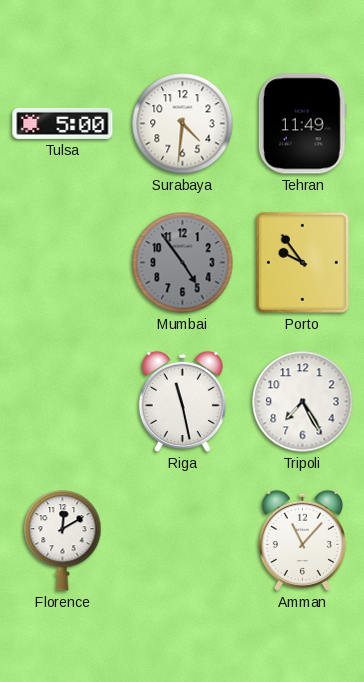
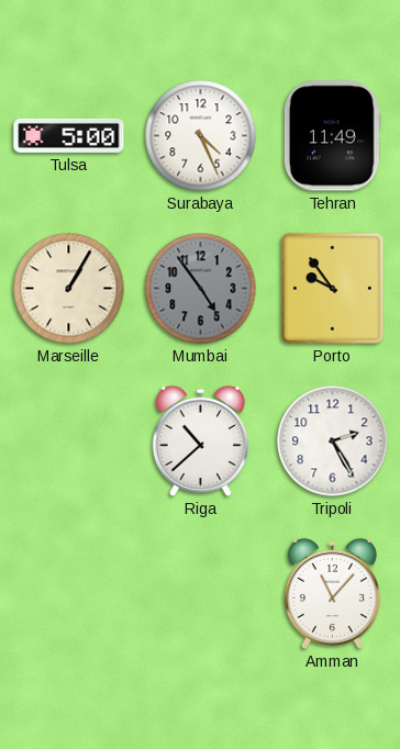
Surabaya: 4:31 -> 4:26 (201, 136)
Marseille: none -> 1:05 (69, 289)
Riga: 11:28 -> 10:38 (200, 440)
Tripoli: 7:25 -> 2:25 (333, 441)
Florence: 12:10 -> none (63, 541)
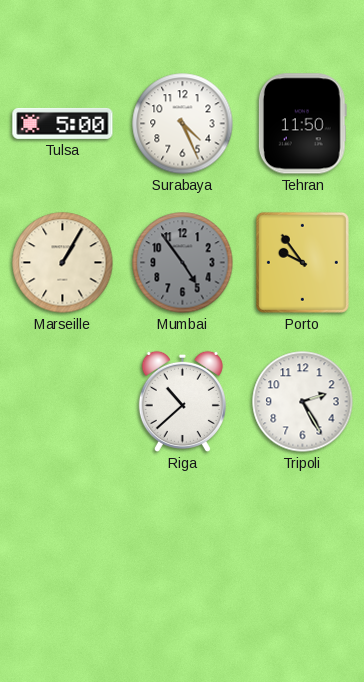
Tehran: 11:49 -> 11:50 (302, 124)
Amman: 11:07 -> none (332, 593)
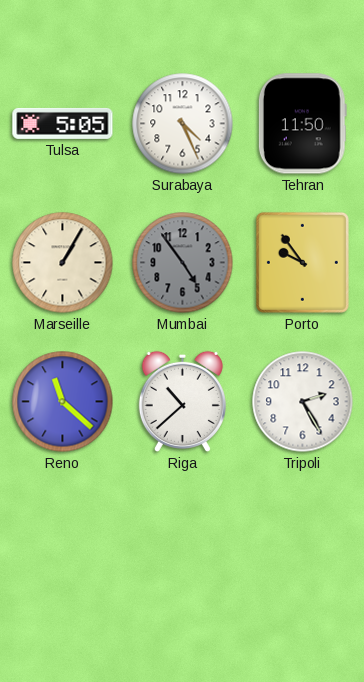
Tulsa: 5:00 -> 5:05 (63, 123)
Reno: none -> 11:22 (63, 402)
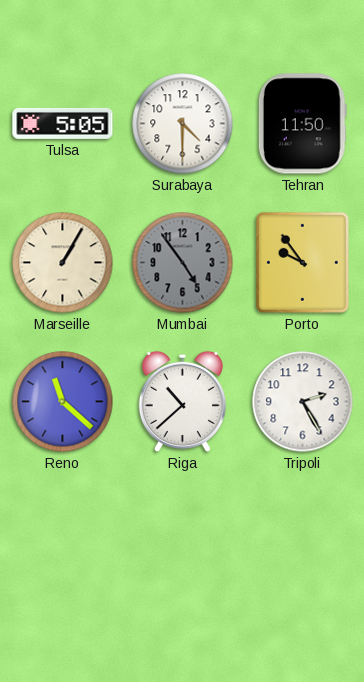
Surabaya: 4:26 -> 4:30 (183, 124)
